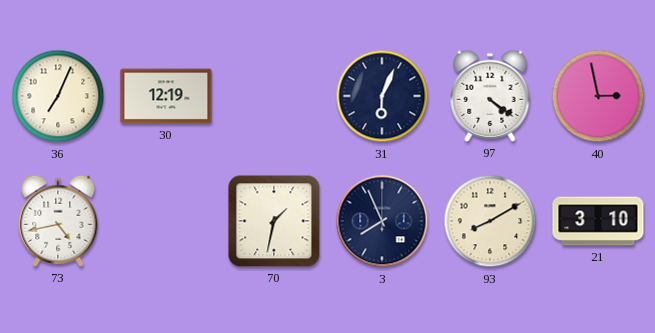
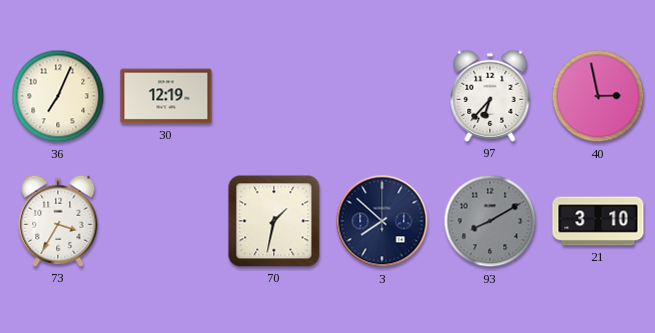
31: 6:04 -> none (382, 96)
97: 4:21 -> 6:37 (490, 96)
73: 4:43 -> 3:35 (58, 221)
3: 7:56 -> 7:52 (382, 221)
93 dial: cream -> grey (490, 221)
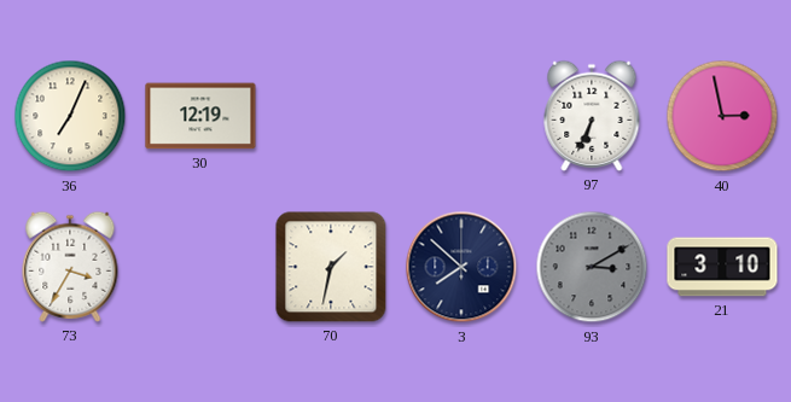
97: 6:37 -> 6:34 (592, 116)
93: 8:10 -> 3:10 (592, 267)
